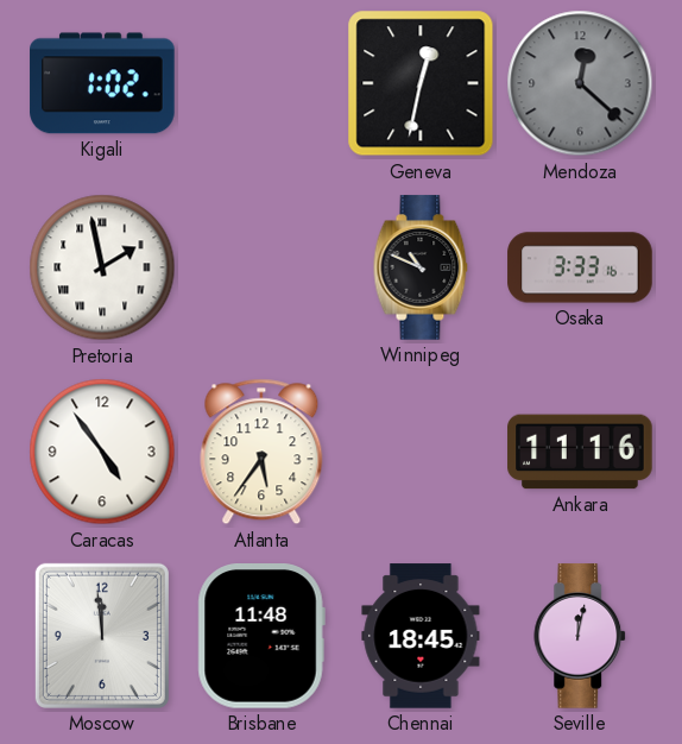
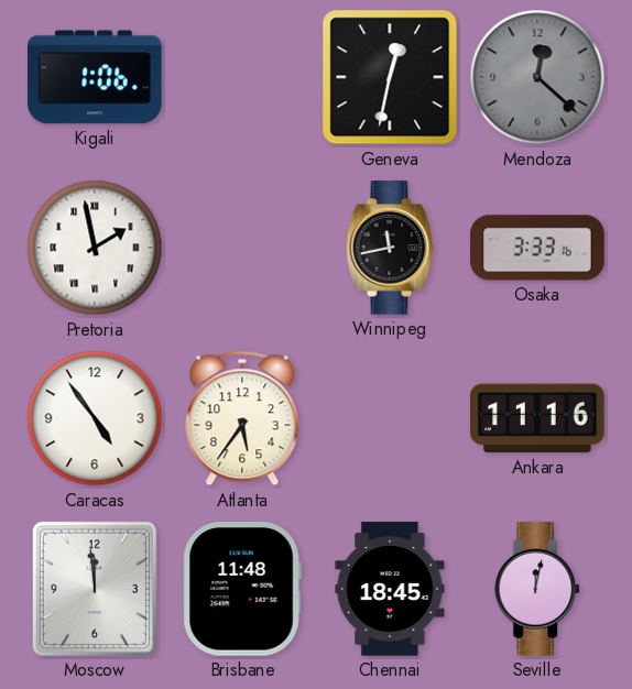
Kigali: 1:02 -> 1:06 (95, 77)
Winnipeg: 10:49 -> 11:43 (390, 248)
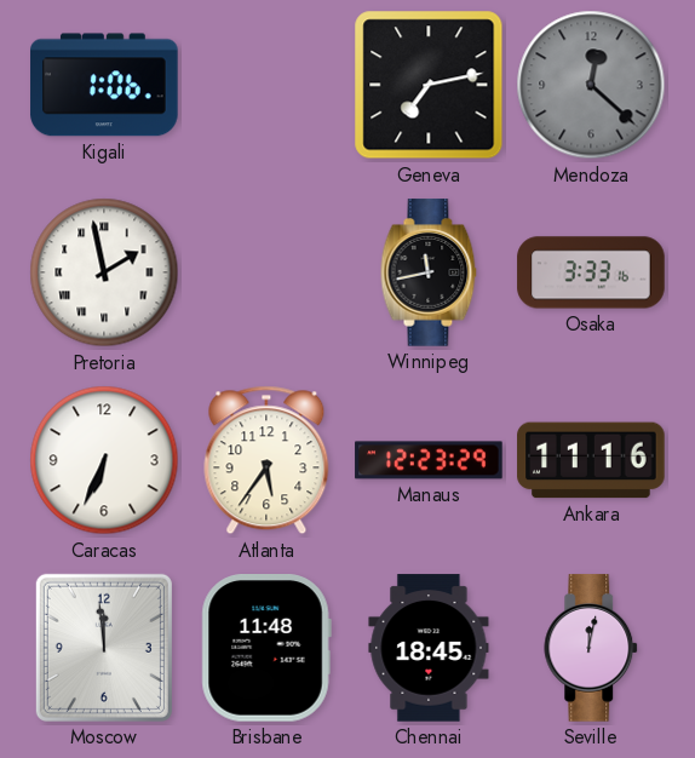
Geneva: 12:32 -> 7:13 (429, 85)
Caracas: 4:54 -> 6:34 (104, 460)
Manaus: none -> 12:23 (429, 460)
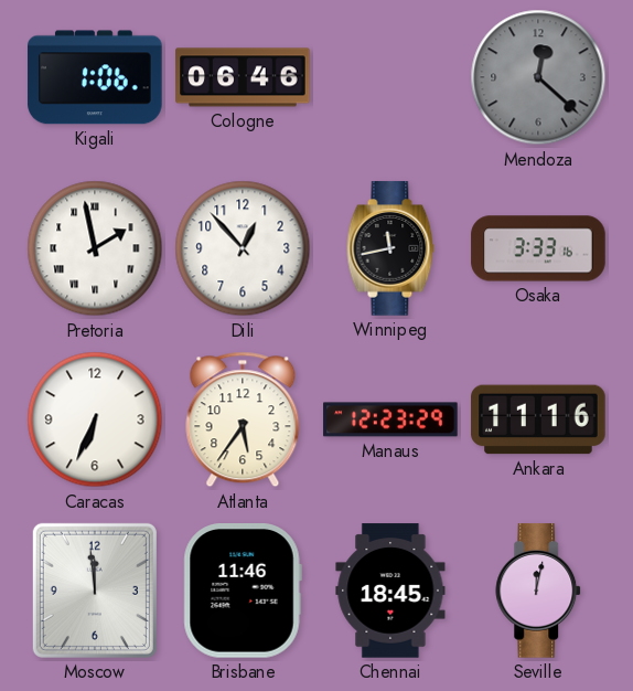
Cologne: none -> 06:46 (243, 77)
Geneva: 7:13 -> none (429, 85)
Dili: none -> 12:53 (243, 248)
Brisbane: 11:48 -> 11:46 (243, 592)
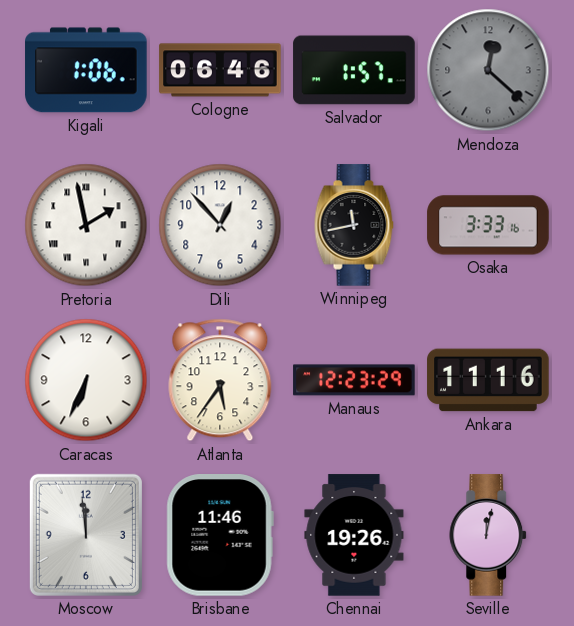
Salvador: none -> 1:57 (354, 70)
Chennai: 18:45 -> 19:26 (354, 535)
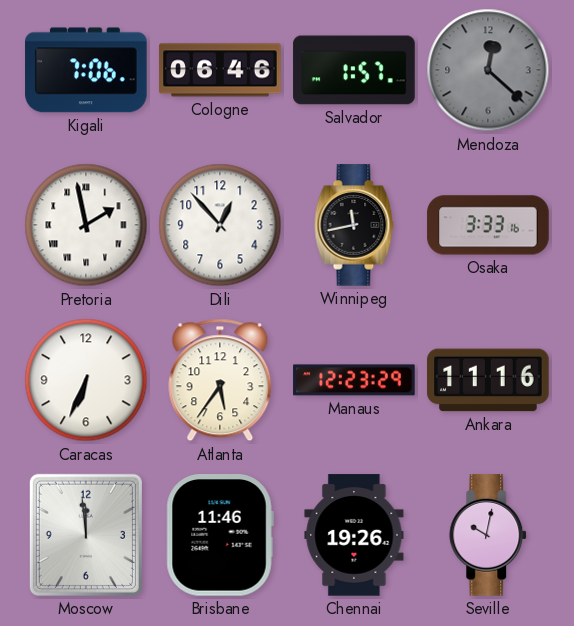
Kigali: 1:06 -> 7:06 (86, 70)
Seville: 12:02 -> 10:02 (489, 535)
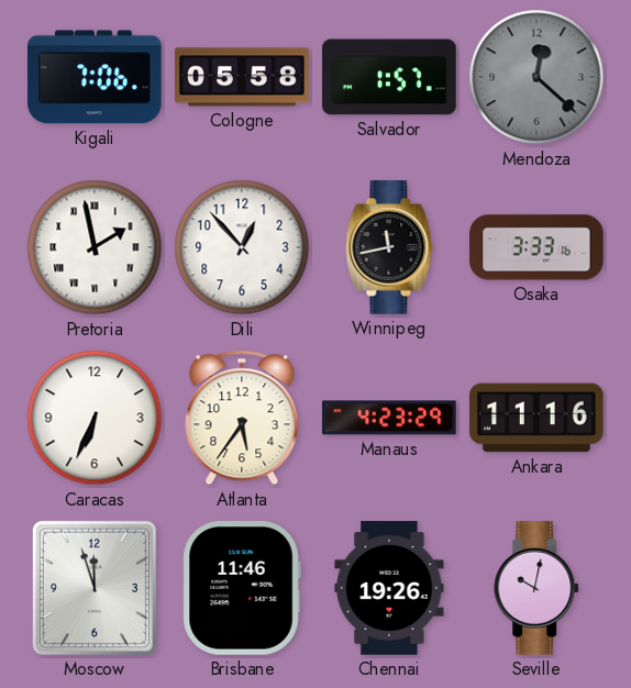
Cologne: 06:46 -> 05:58 (242, 77)
Manaus: 12:23 -> 4:23 (389, 418)
Moscow: 11:59 -> 11:57 (95, 588)
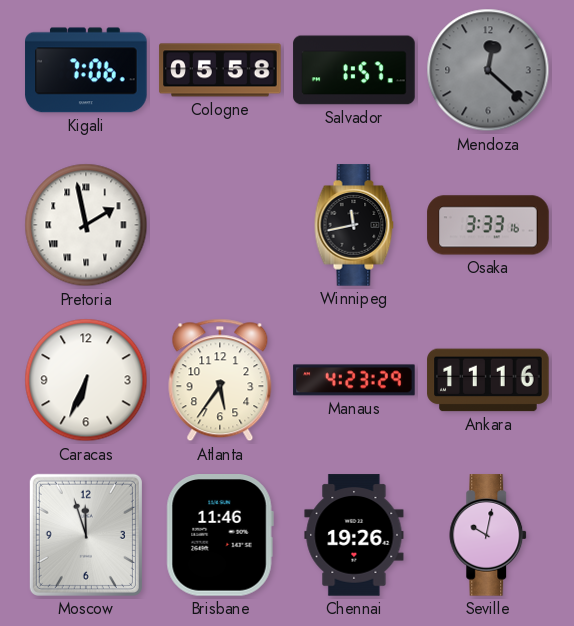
Dili: 12:53 -> none (242, 247)
